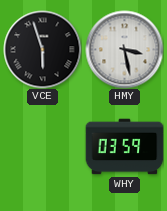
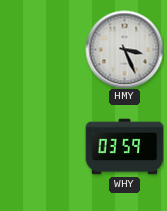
VCE: 5:57 -> none (42, 49)
HMY: 3:28 -> 3:26 (124, 49)
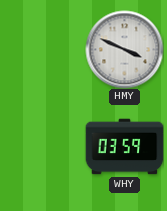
HMY: 3:26 -> 3:49 (124, 49)
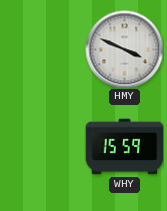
WHY: 03:59 -> 15:59 (124, 147)
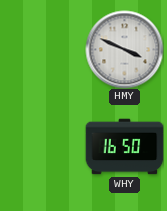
WHY: 15:59 -> 16:50 (124, 147)
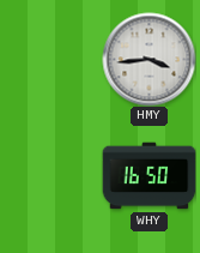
HMY: 3:49 -> 3:44 (149, 59)
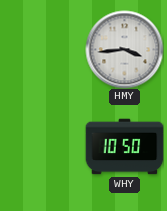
WHY: 16:50 -> 10:50 (124, 147)
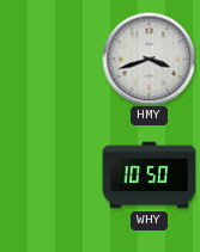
HMY: 3:44 -> 3:42 (149, 59)
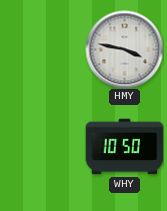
HMY: 3:42 -> 3:47 (124, 49)
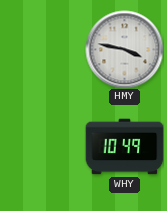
WHY: 10:50 -> 10:49 (124, 147)
